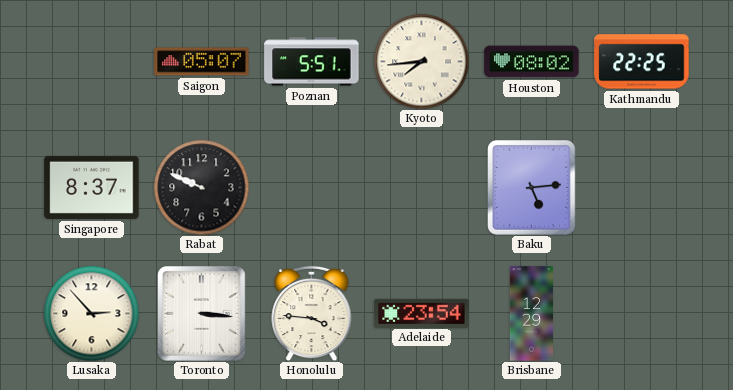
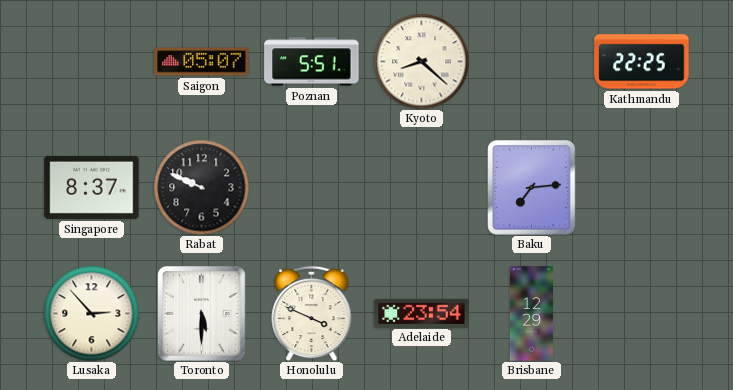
Kyoto: 7:44 -> 8:22 (421, 61)
Houston: 08:02 -> none (532, 62)
Baku: 5:14 -> 7:14 (532, 188)
Toronto: 3:16 -> 5:30 (202, 314)
Honolulu: 3:46 -> 3:49 (312, 313)
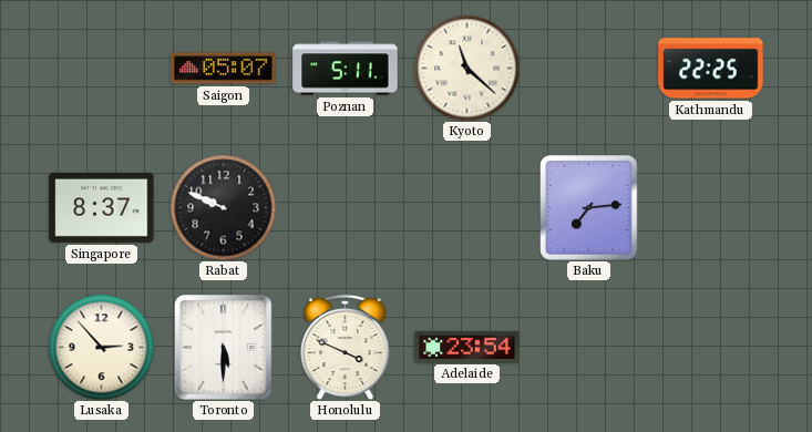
Poznan: 5:51 -> 5:11 (346, 69)
Kyoto: 8:22 -> 11:22 (466, 68)
Brisbane: 12:29 -> none (532, 314)
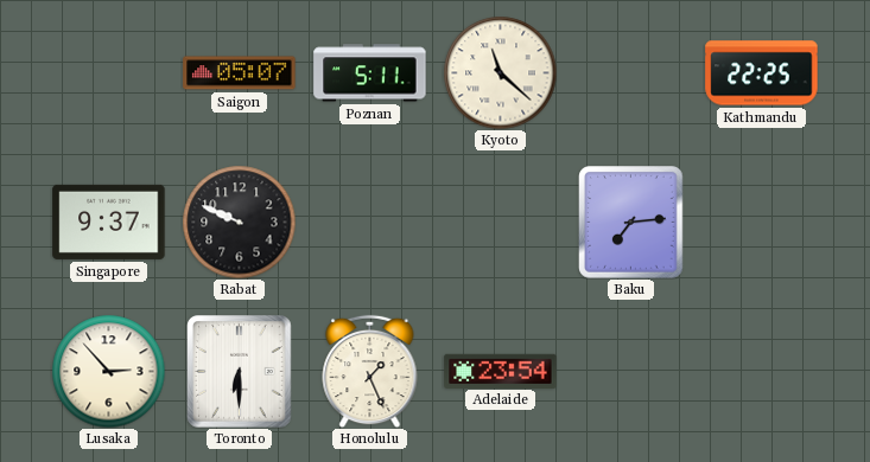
Singapore: 8:37 -> 9:37 (109, 222)
Toronto: 5:30 -> 6:30 (240, 372)
Honolulu: 3:49 -> 1:26 (370, 371)
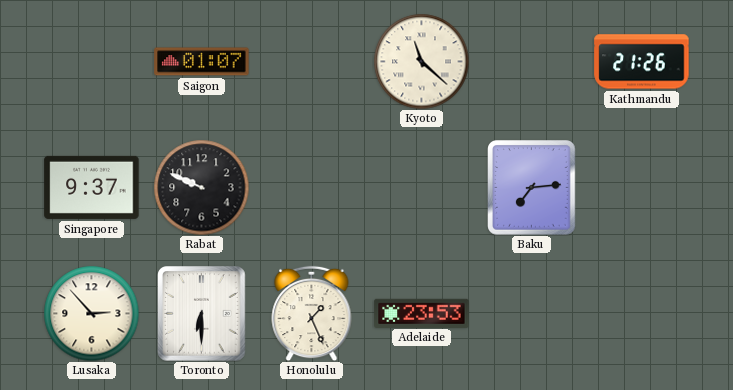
Saigon: 05:07 -> 01:07 (202, 62)
Poznan: 5:11 -> none (370, 73)
Kathmandu: 22:25 -> 21:26 (642, 62)
Adelaide: 23:54 -> 23:53 (422, 313)
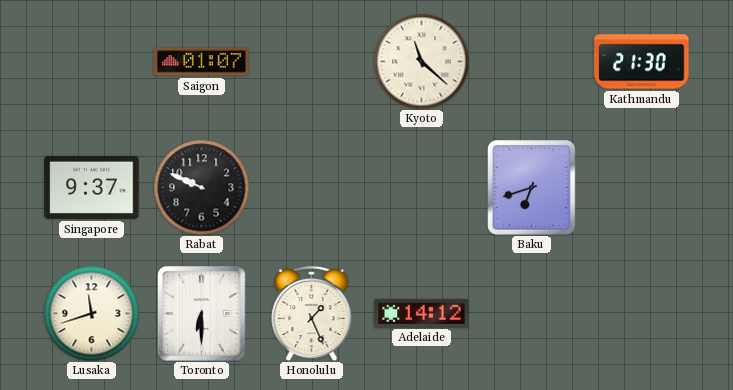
Kathmandu: 21:26 -> 21:30 (642, 62)
Baku: 7:14 -> 6:42 (532, 188)
Lusaka: 2:53 -> 11:42 (91, 313)
Adelaide: 23:53 -> 14:12 (422, 313)
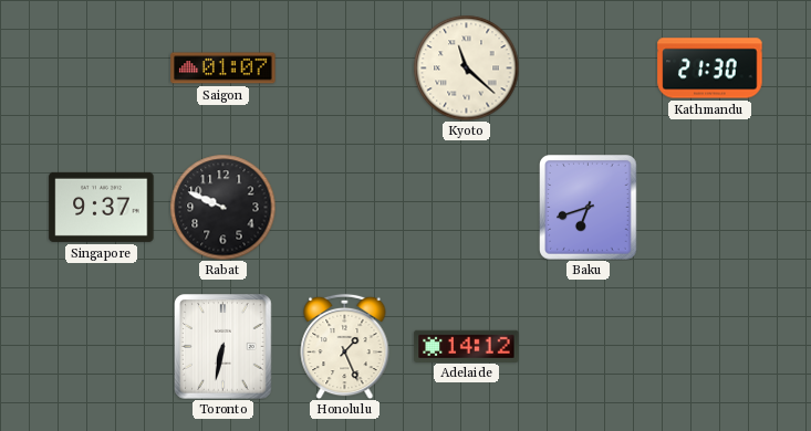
Lusaka: 11:42 -> none (91, 313)
Toronto: 6:30 -> 6:32 (223, 347)
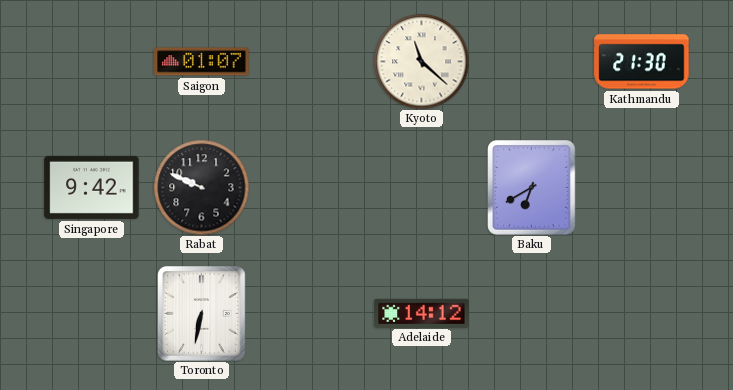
Singapore: 9:37 -> 9:42 (92, 187)
Baku: 6:42 -> 6:40 (532, 188)
Honolulu: 1:26 -> none (345, 346)
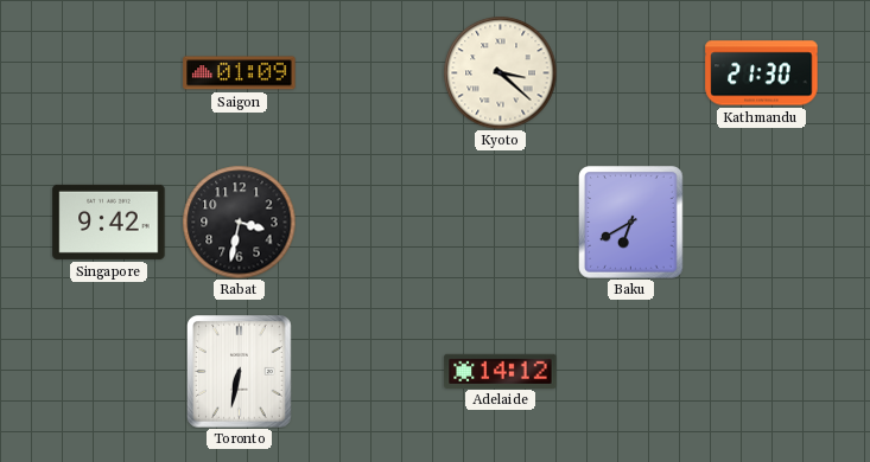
Saigon: 01:07 -> 01:09 (240, 73)
Kyoto: 11:22 -> 3:22 (500, 72)
Rabat: 9:49 -> 3:32 (239, 222)
